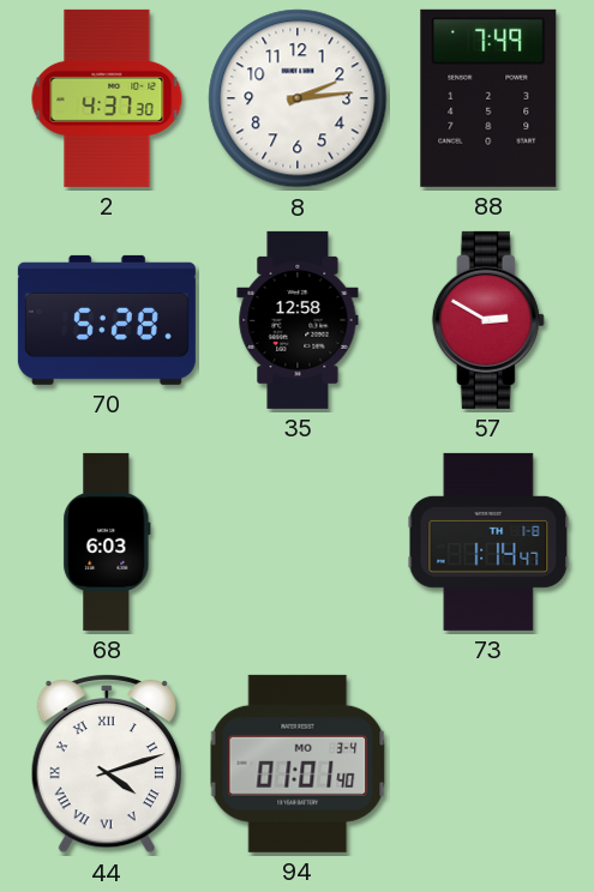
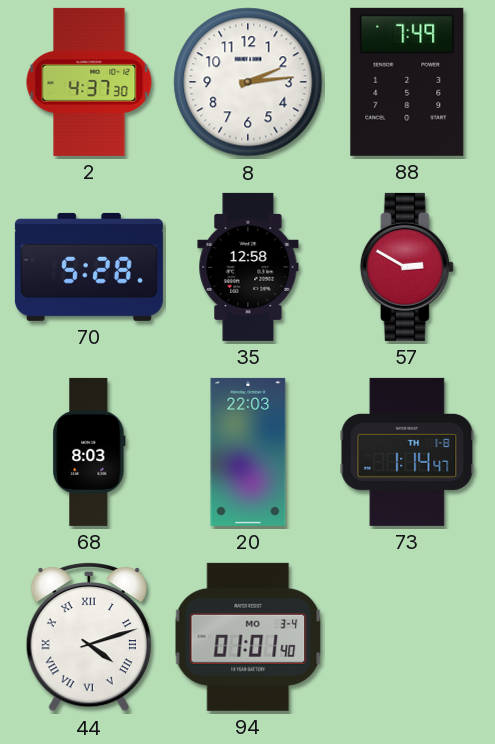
68: 6:03 -> 8:03 (89, 452)
20: none -> 22:03 (248, 452)
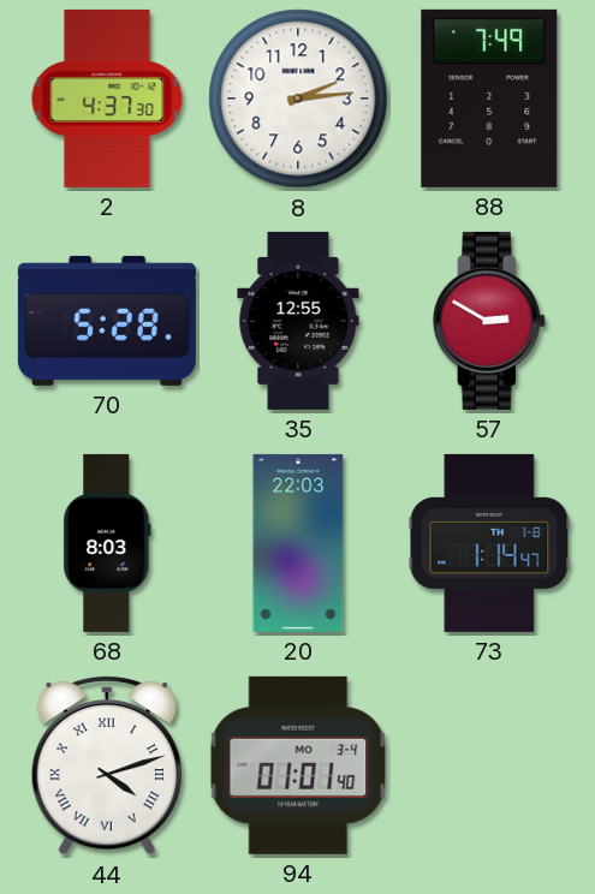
35: 12:58 -> 12:55 (298, 321)
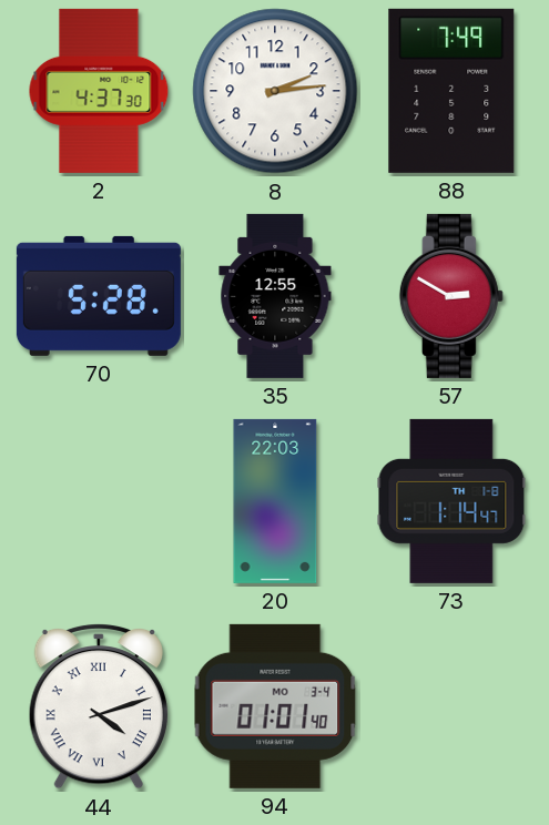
68: 8:03 -> none (107, 543)
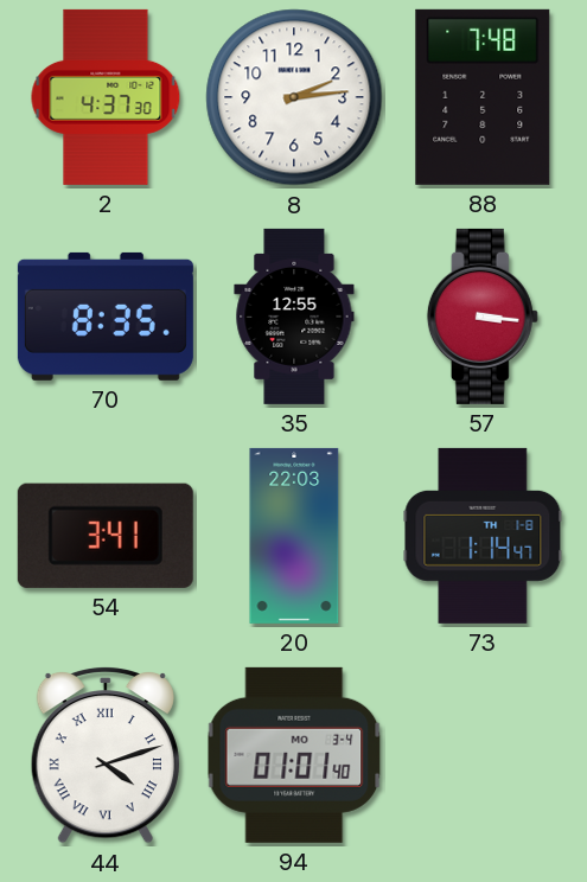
88: 7:49 -> 7:48 (483, 97)
70: 5:28 -> 8:35 (106, 317)
57: 2:50 -> 3:16 (483, 317)
54: none -> 3:41 (106, 536)
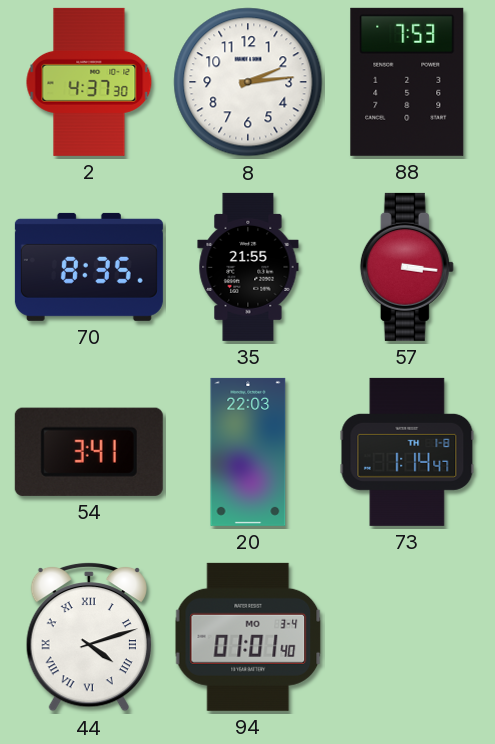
88: 7:48 -> 7:53 (407, 82)
35: 12:55 -> 21:55 (248, 267)
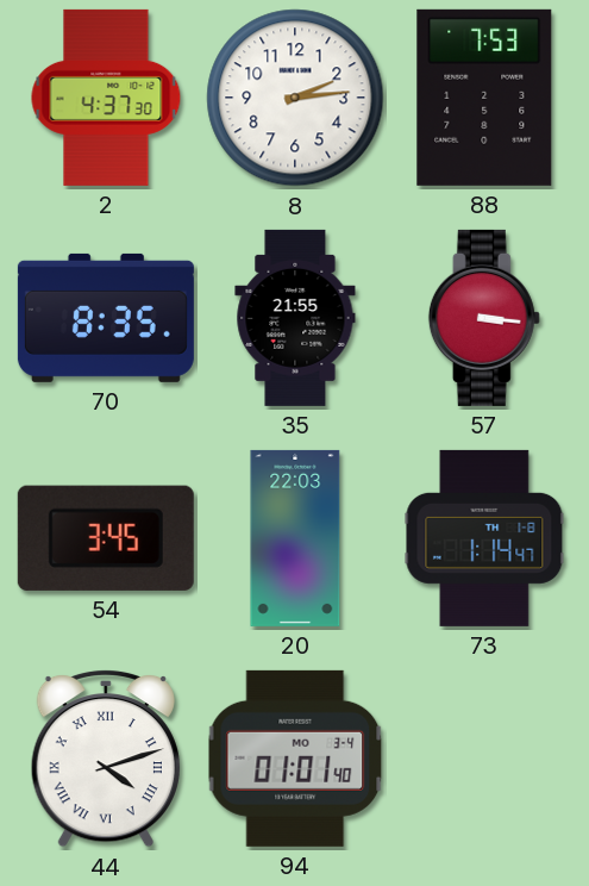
54: 3:41 -> 3:45 (106, 538)
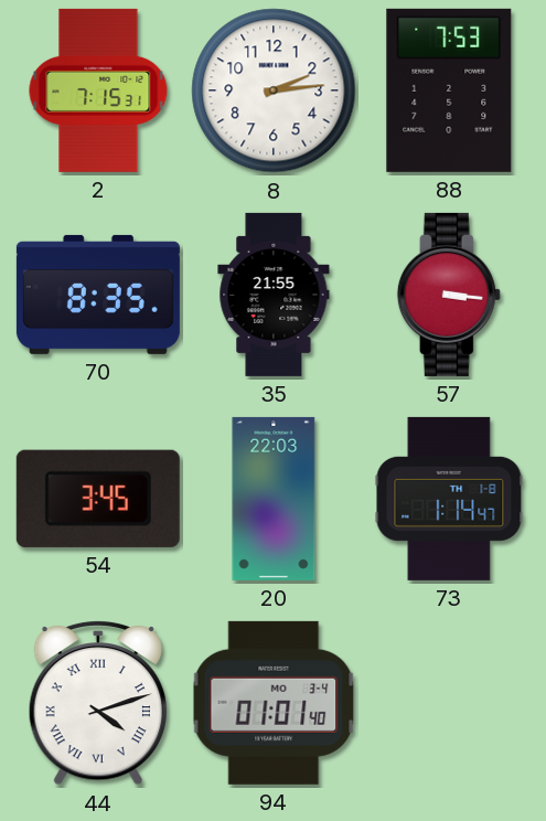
2: 4:37 -> 7:15 (98, 90)
